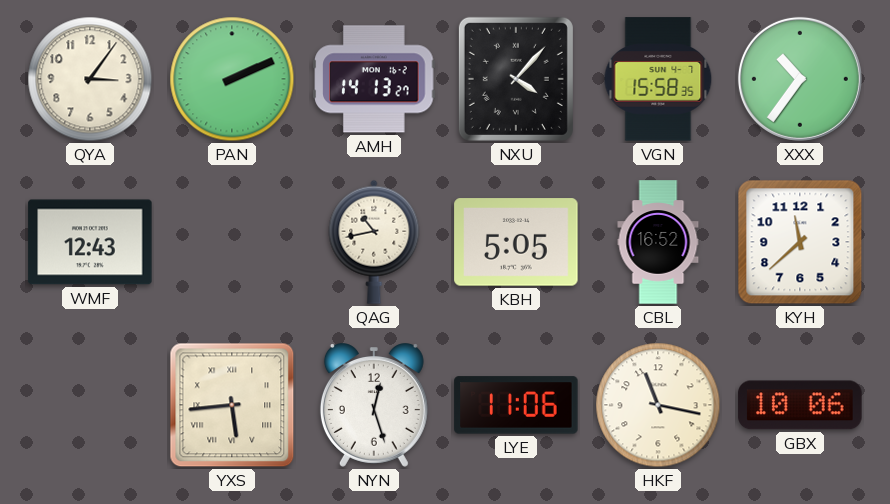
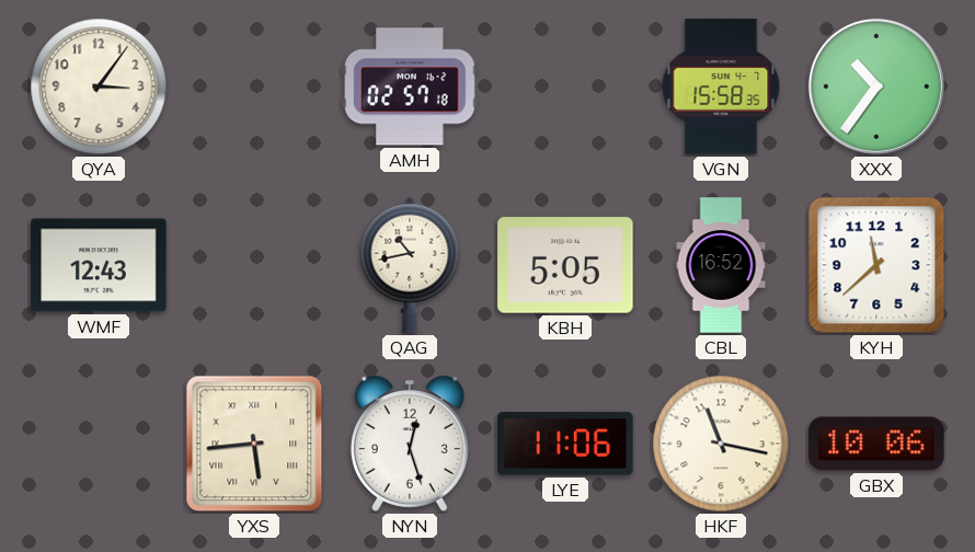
PAN: 2:11 -> none (232, 79)
AMH: 14:13 -> 02:57 (410, 87)
NXU: 4:07 -> none (516, 79)
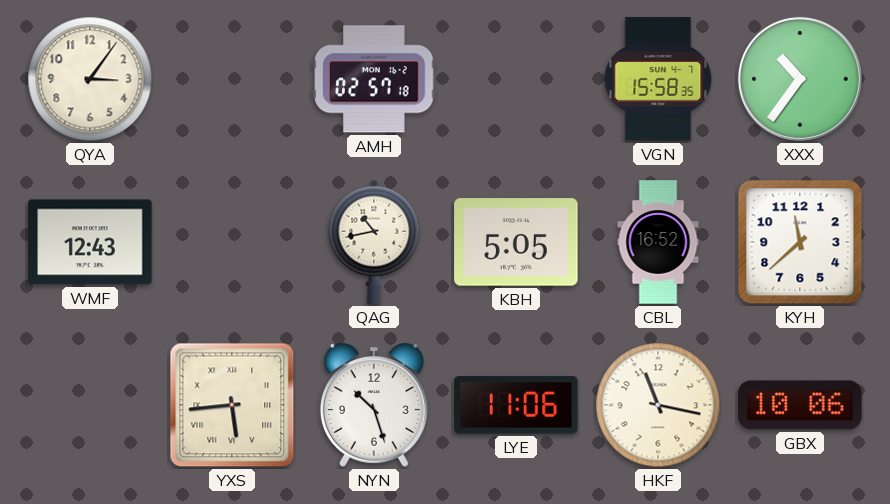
NYN: 12:27 -> 10:27 (374, 405)
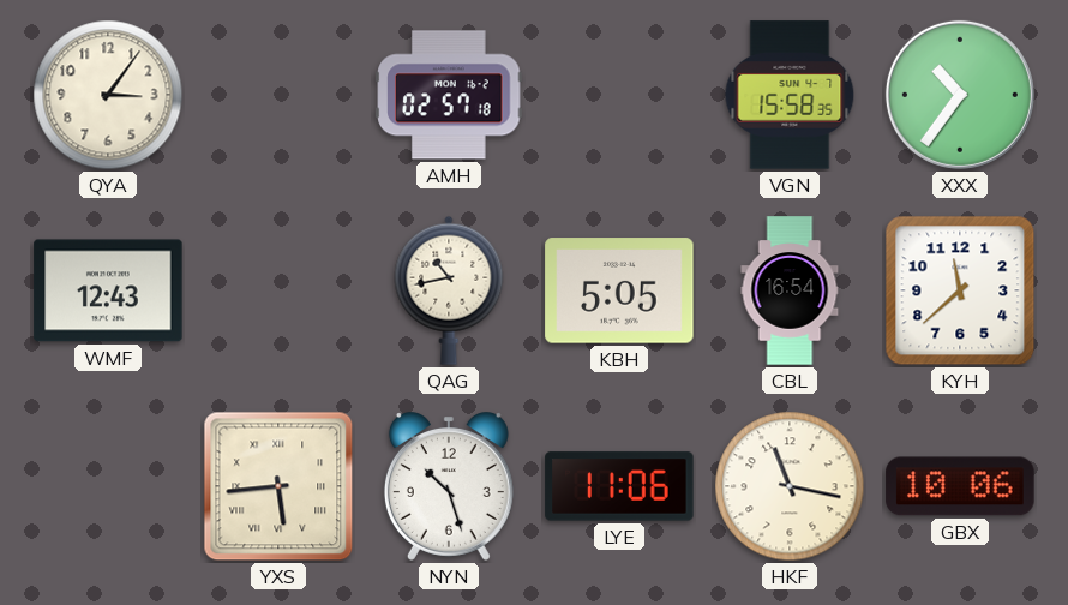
CBL: 16:52 -> 16:54 (790, 290)
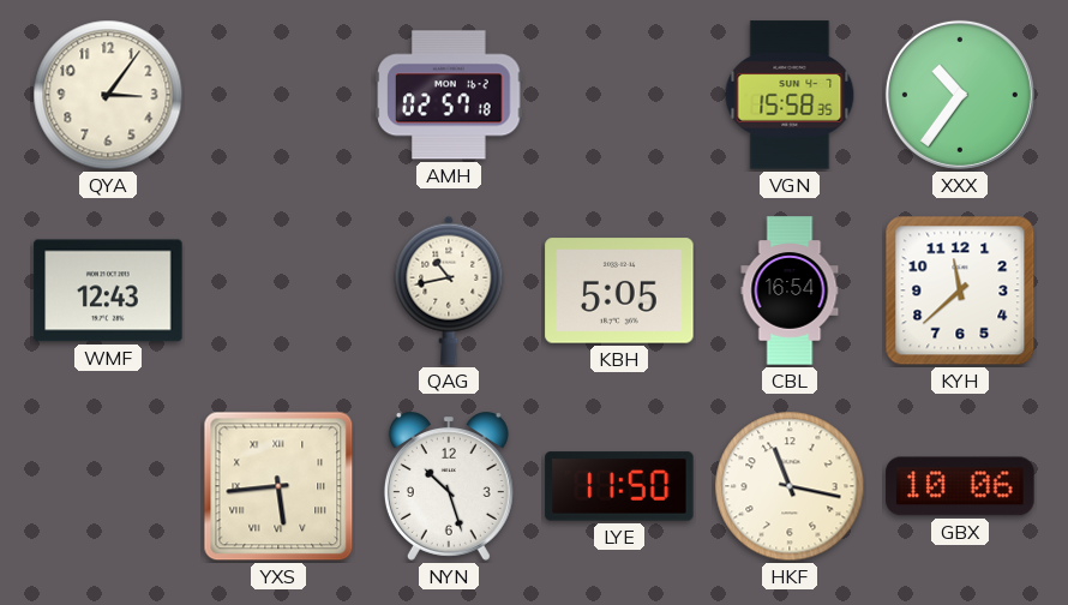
LYE: 11:06 -> 11:50 (619, 486)
